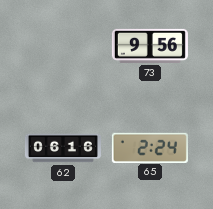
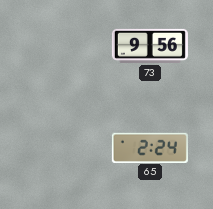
62: 06:16 -> none (63, 148)
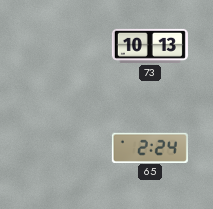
73: 9:56 -> 10:13 (150, 46)
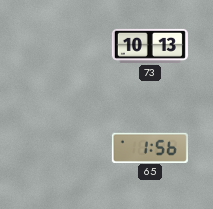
65: 2:24 -> 1:56 (150, 147)
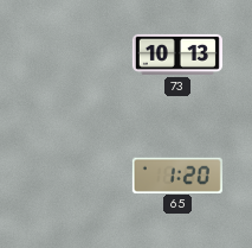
65: 1:56 -> 1:20 (177, 174)
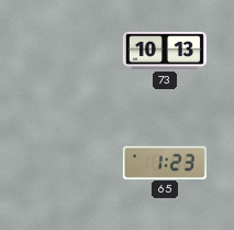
65: 1:20 -> 1:23 (165, 162)
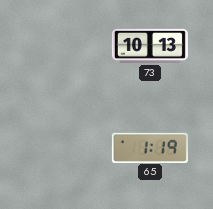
65: 1:23 -> 1:19 (150, 147)
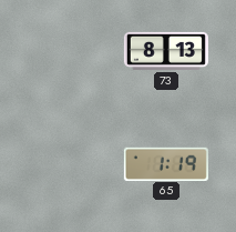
73: 10:13 -> 8:13 (166, 51)
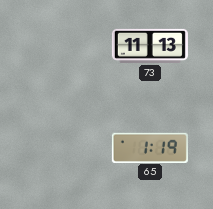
73: 8:13 -> 11:13 (150, 46)
